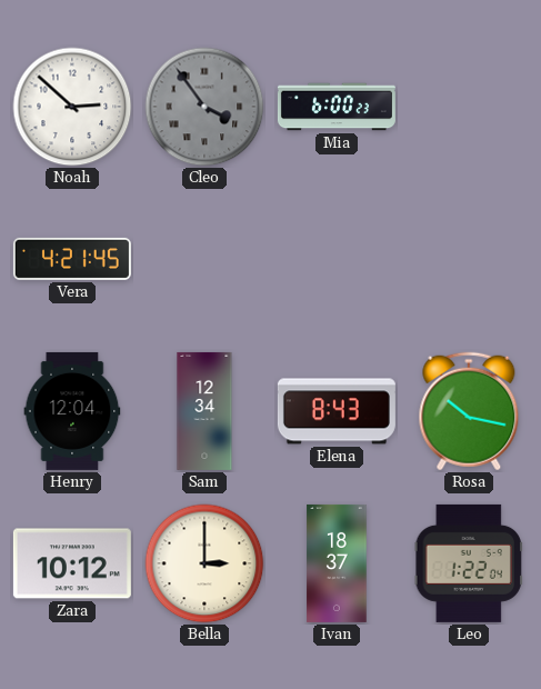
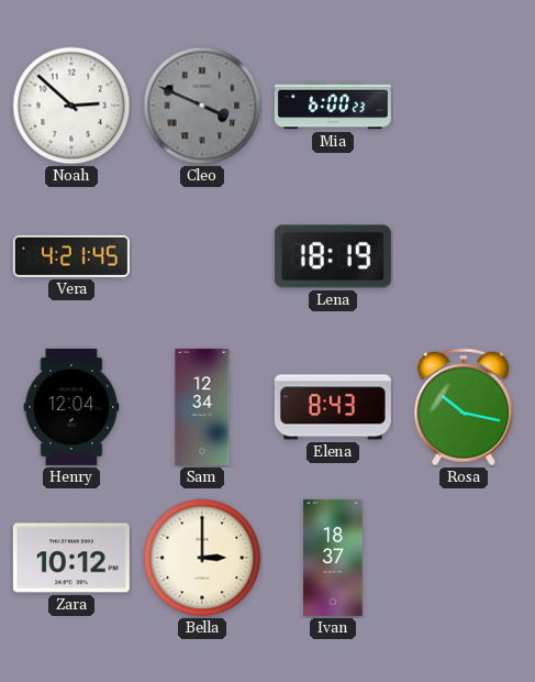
Cleo: 3:54 -> 3:49 (202, 106)
Lena: none -> 18:19 (333, 256)
Leo: 1:22 -> none (469, 563)
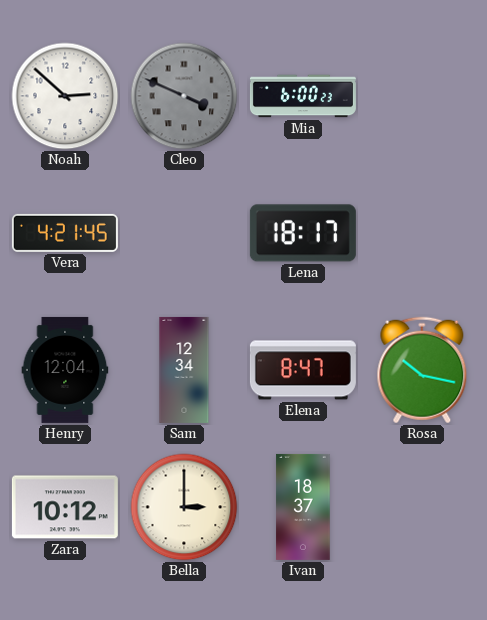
Lena: 18:19 -> 18:17 (303, 233)
Elena: 8:43 -> 8:47 (303, 370)
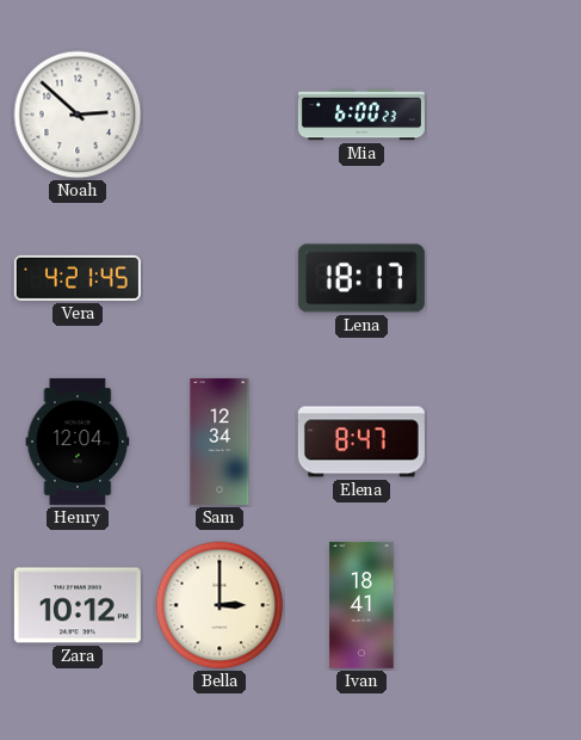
Cleo: 3:49 -> none (184, 96)
Rosa: 10:17 -> none (422, 370)
Ivan: 18:37 -> 18:41 (361, 605)
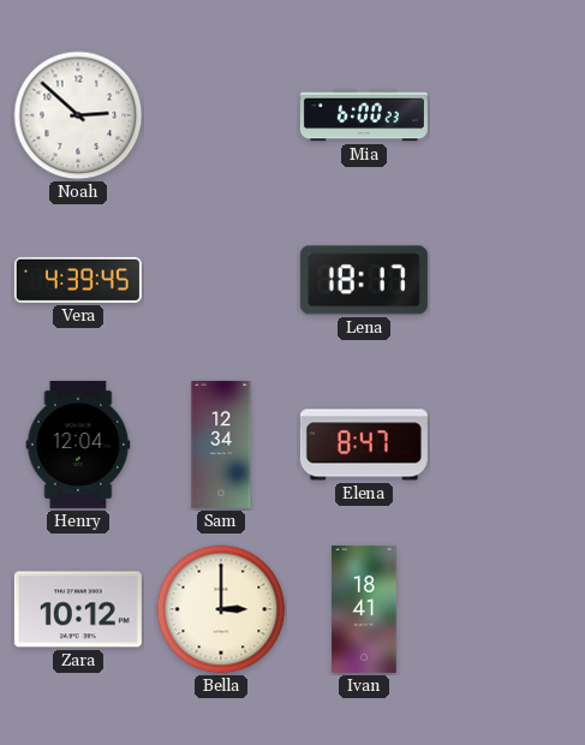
Vera: 4:21 -> 4:39 (78, 280)
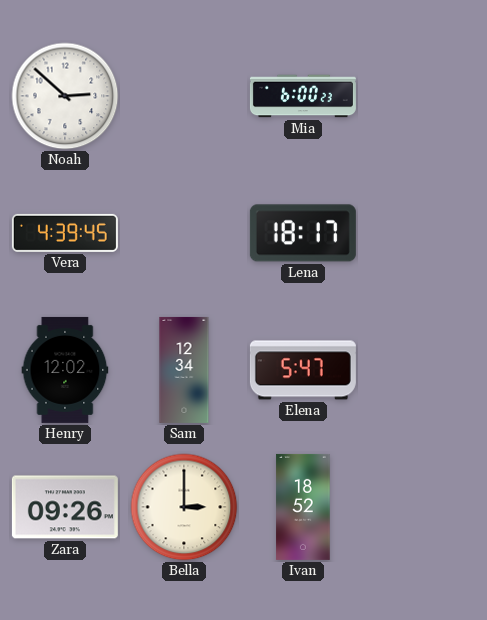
Henry: 12:04 -> 12:02 (65, 370)
Elena: 8:47 -> 5:47 (303, 370)
Zara: 10:12 -> 09:26 (65, 507)
Ivan: 18:41 -> 18:52 (303, 507)
